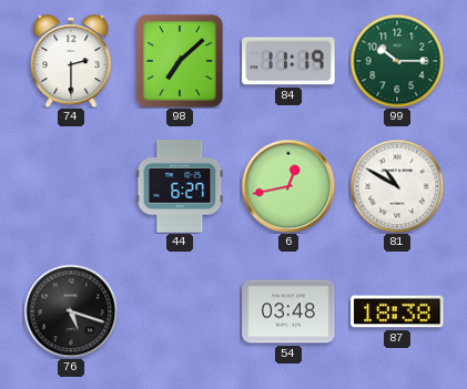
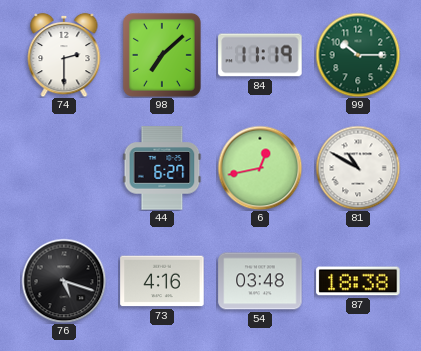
73: none -> 4:16 (162, 281)
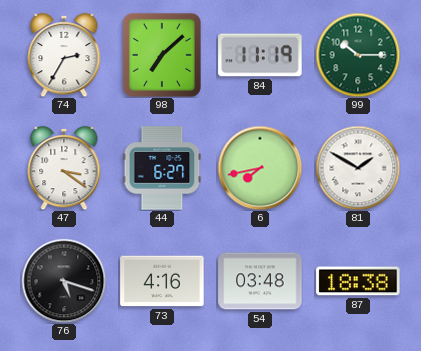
74: 2:30 -> 2:35 (64, 55)
47: none -> 3:21 (64, 168)
6: 12:43 -> 7:43 (260, 168)
81: 10:50 -> 1:50 (358, 168)
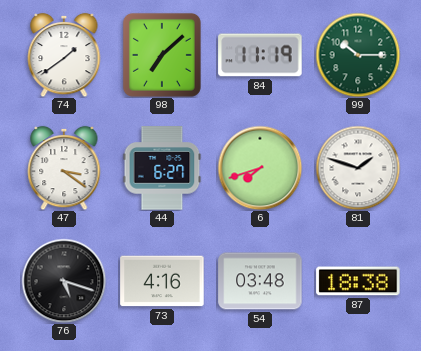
74: 2:35 -> 1:39 (64, 55)
6: 7:43 -> 7:42 (260, 168)
81: 1:50 -> 1:48 (358, 168)
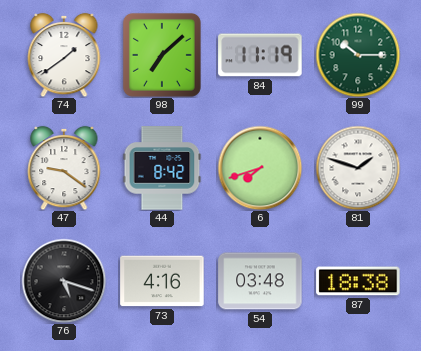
47: 3:21 -> 9:21 (64, 168)
44: 6:27 -> 8:42 (162, 168)
